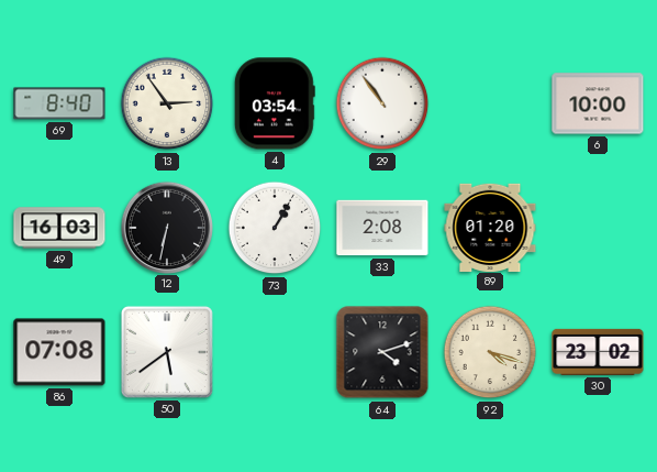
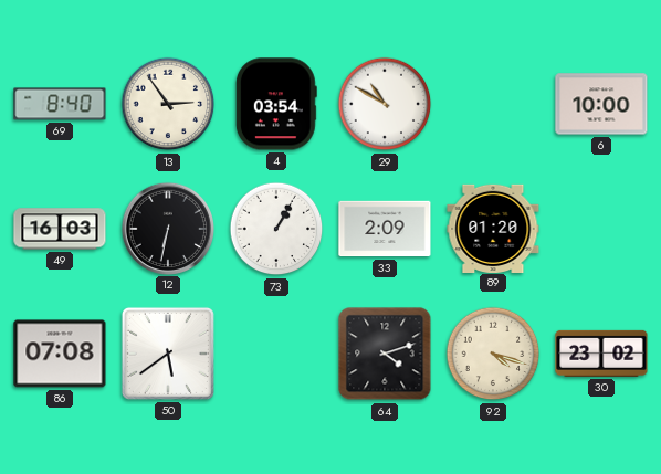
29: 10:54 -> 10:50 (385, 104)
33: 2:08 -> 2:09 (385, 229)
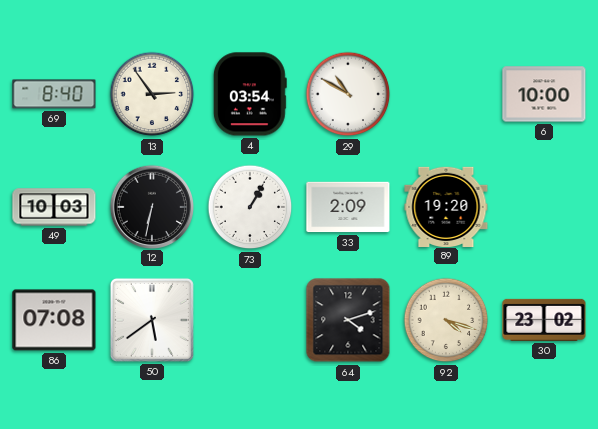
49: 16:03 -> 10:03 (54, 207)
89: 01:20 -> 19:20 (446, 206)
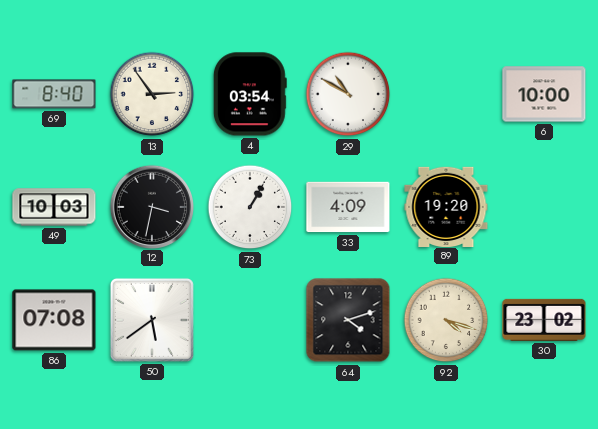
12: 6:32 -> 3:32 (151, 206)
33: 2:09 -> 4:09 (348, 207)
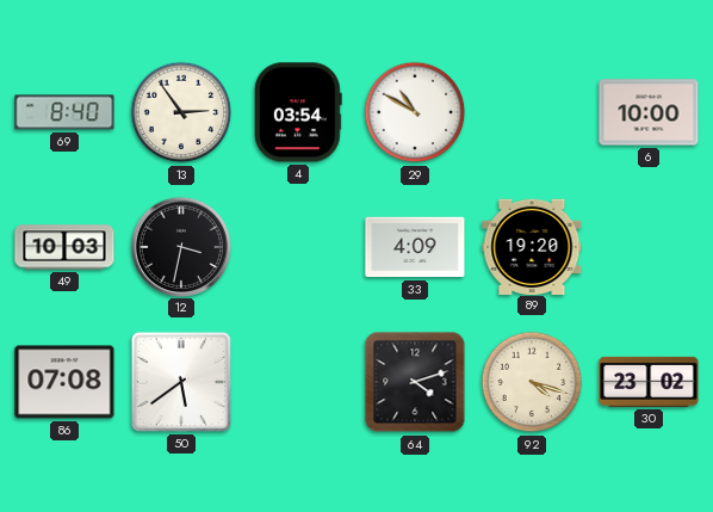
73: 1:05 -> none (250, 207)
